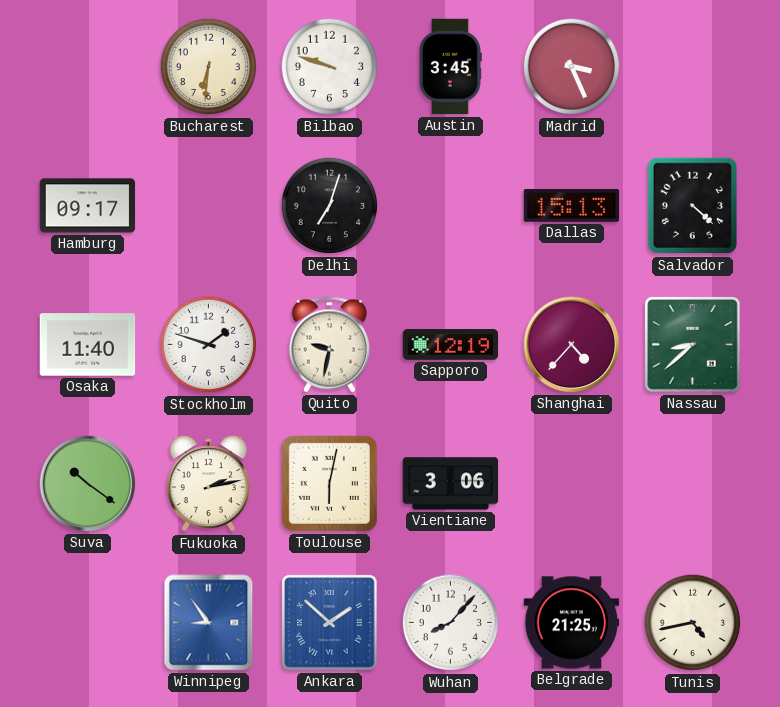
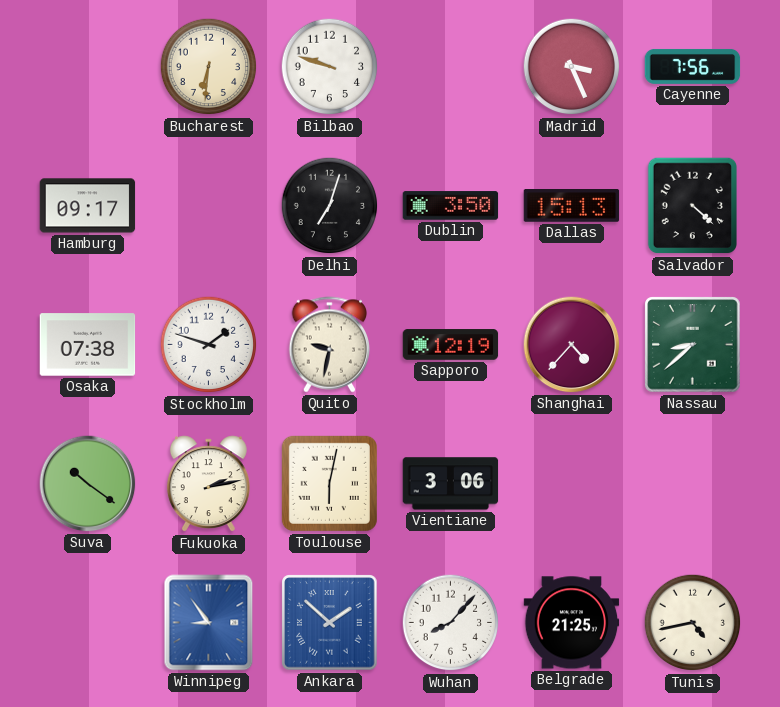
Austin: 3:45 -> none (451, 67)
Cayenne: none -> 7:56 (693, 66)
Dublin: none -> 3:50 (451, 206)
Osaka: 11:40 -> 07:38 (88, 345)
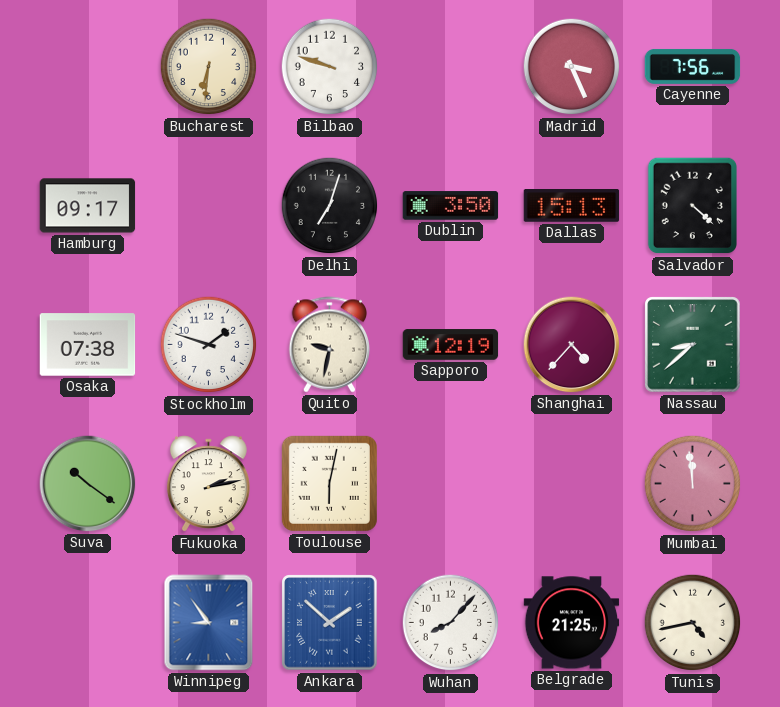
Vientiane: 3:06 -> none (451, 484)
Mumbai: none -> 11:59 (693, 484)
